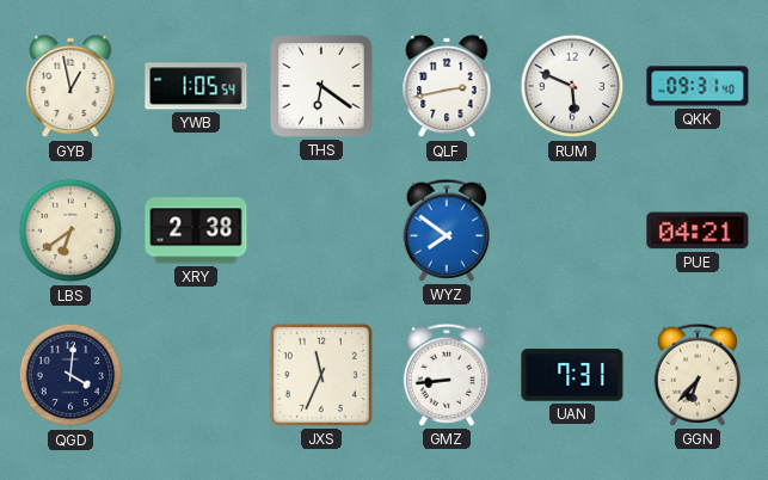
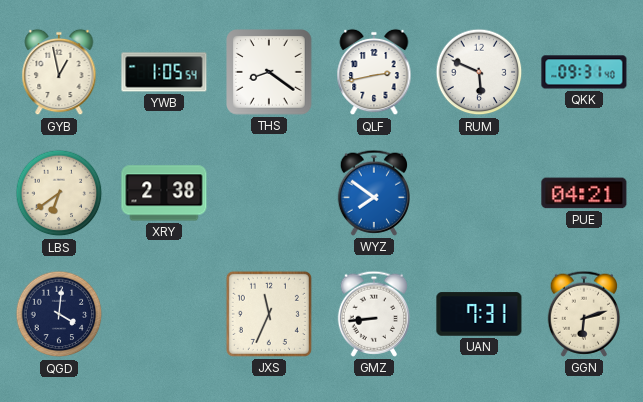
THS: 6:21 -> 8:21 (269, 72)
GGN: 6:37 -> 6:12 (583, 314)
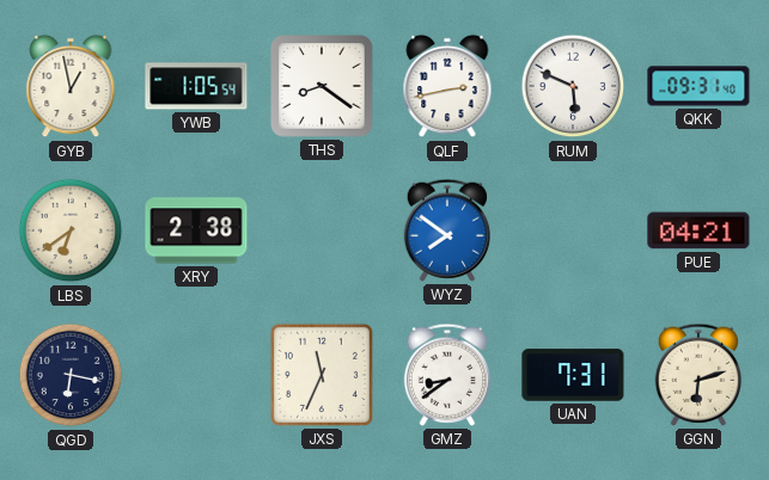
QGD: 4:01 -> 6:17 (71, 375)
GMZ: 8:44 -> 8:39 (446, 375)
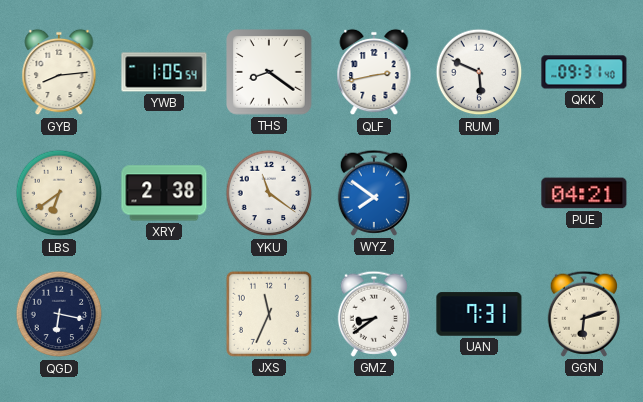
GYB: 12:58 -> 8:14 (59, 72)
YKU: none -> 11:21 (269, 193)
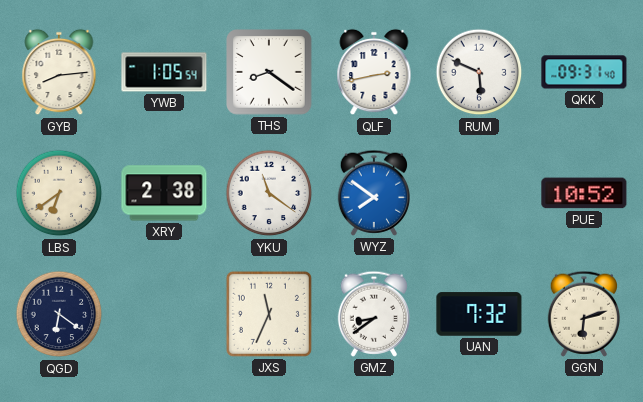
PUE: 04:21 -> 10:52 (584, 193)
QGD: 6:17 -> 6:21 (59, 314)
UAN: 7:31 -> 7:32 (479, 314)
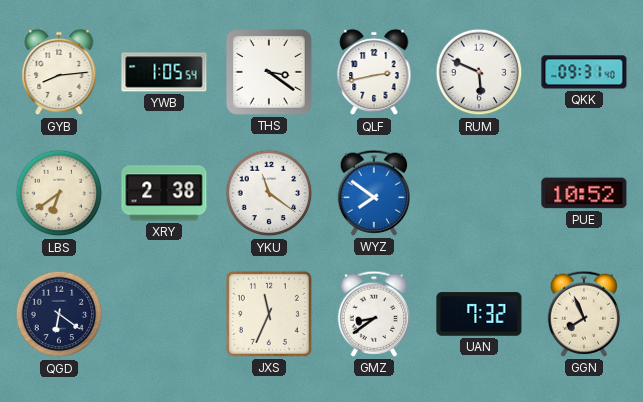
THS: 8:21 -> 3:21 (269, 72)
GGN: 6:12 -> 7:56 (583, 314)
